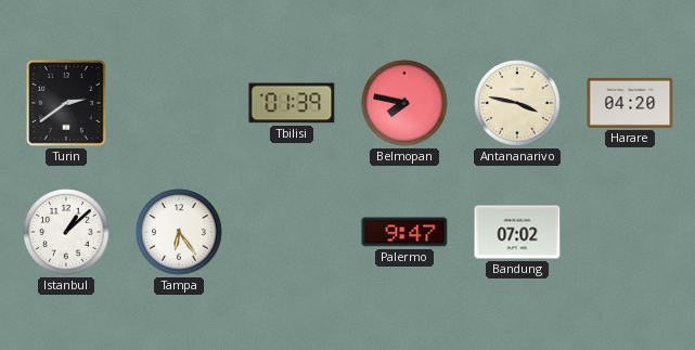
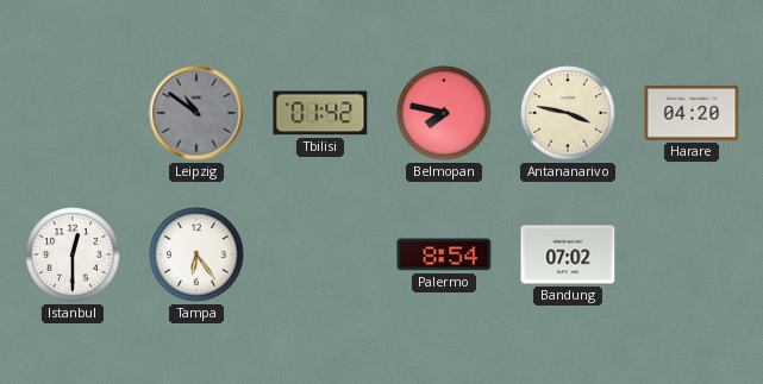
Turin: 2:39 -> none (66, 103)
Leipzig: none -> 10:51 (196, 113)
Tbilisi: 01:39 -> 01:42 (320, 113)
Istanbul: 1:08 -> 12:30 (73, 254)
Palermo: 9:47 -> 8:54 (444, 254)
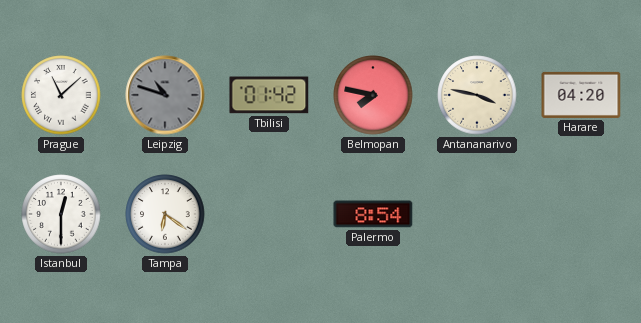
Prague: none -> 11:08 (61, 95)
Leipzig: 10:51 -> 10:48 (165, 95)
Tampa: 6:24 -> 6:21 (165, 214)
Bandung: 07:02 -> none (568, 254)
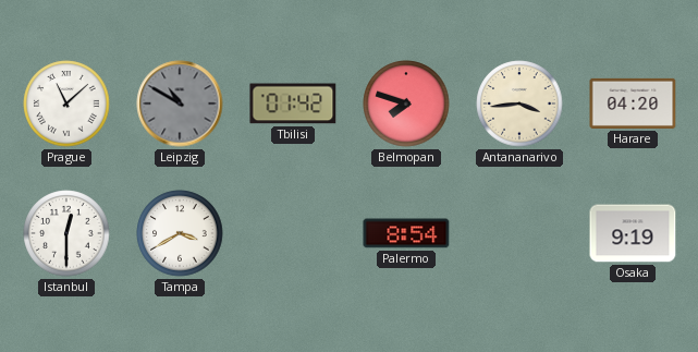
Leipzig: 10:48 -> 10:50 (180, 104)
Belmopan: 7:47 -> 7:48 (406, 104)
Antananarivo: 3:47 -> 3:44 (519, 104)
Tampa: 6:21 -> 3:40 (180, 233)
Osaka: none -> 9:19 (633, 233)
